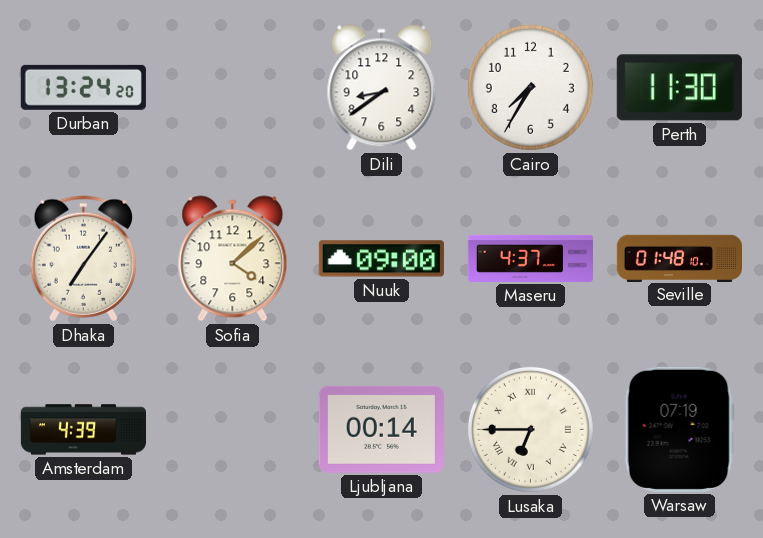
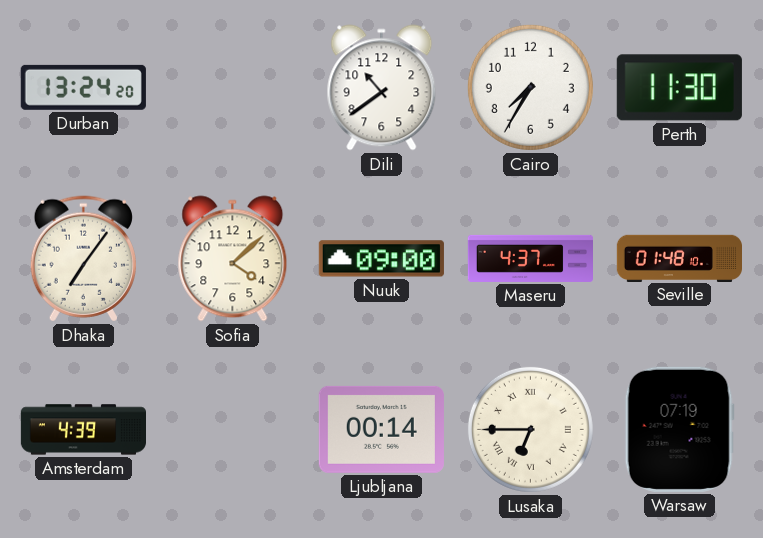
Dili: 8:39 -> 10:39 (382, 88)
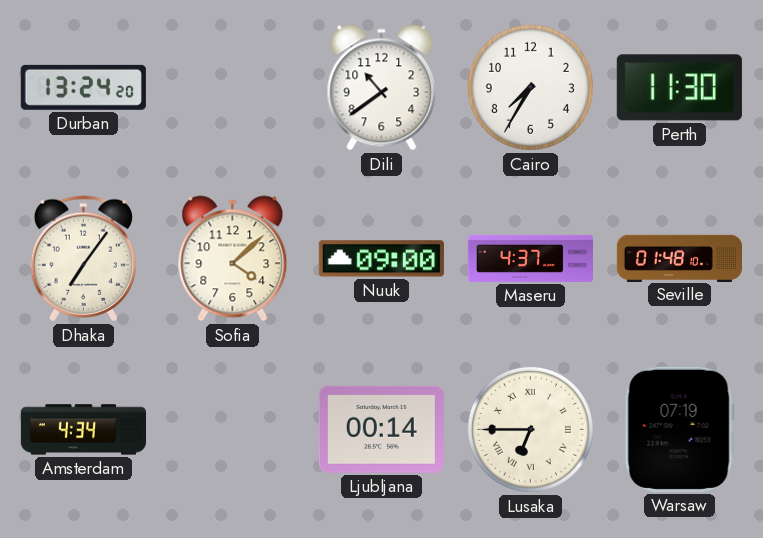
Amsterdam: 4:39 -> 4:34 (83, 430)
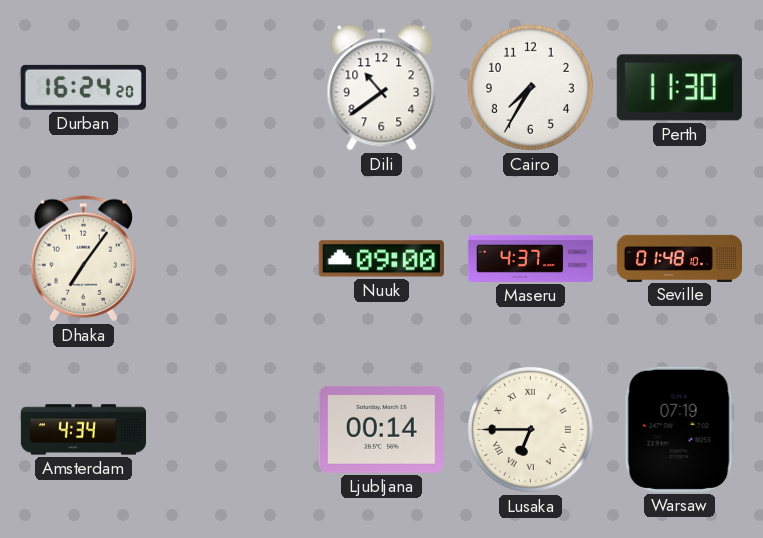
Durban: 13:24 -> 16:24 (83, 87)
Sofia: 4:08 -> none (233, 259)
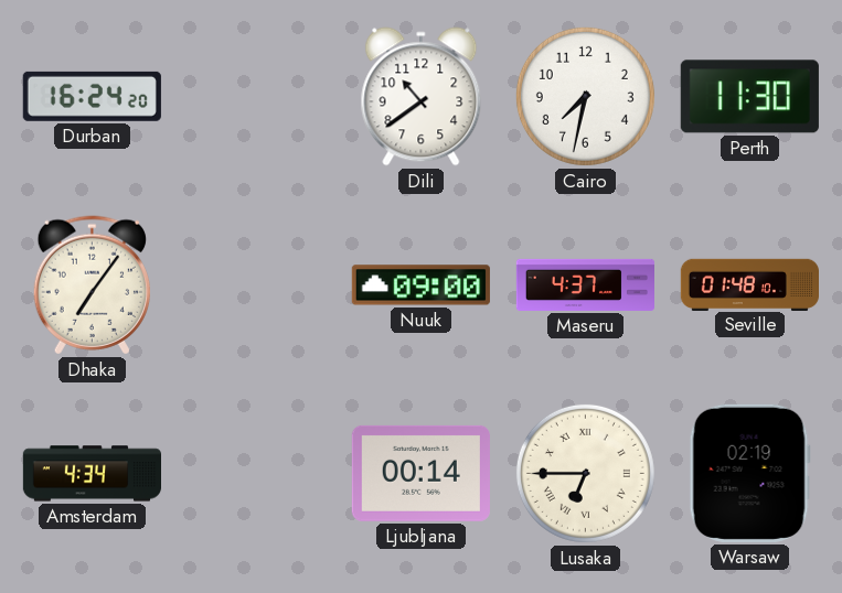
Cairo: 7:35 -> 7:32 (585, 96)
Warsaw: 07:19 -> 02:19 (749, 473)
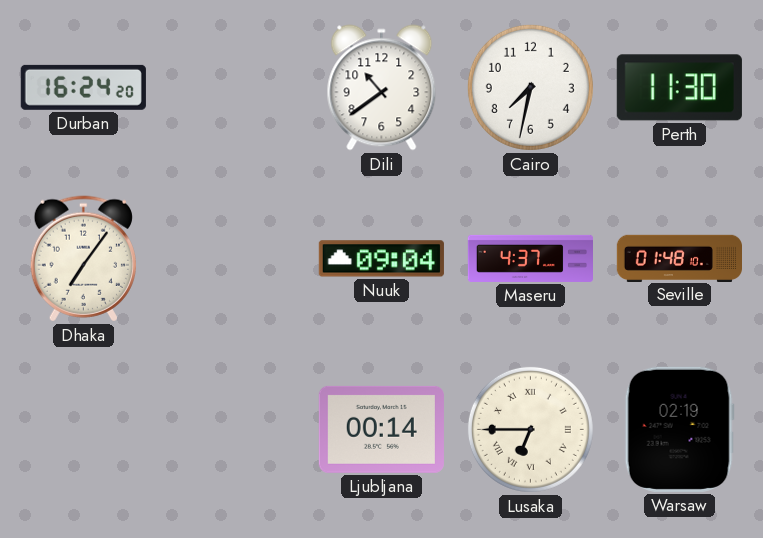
Nuuk: 09:00 -> 09:04 (381, 259)
Amsterdam: 4:34 -> none (92, 474)
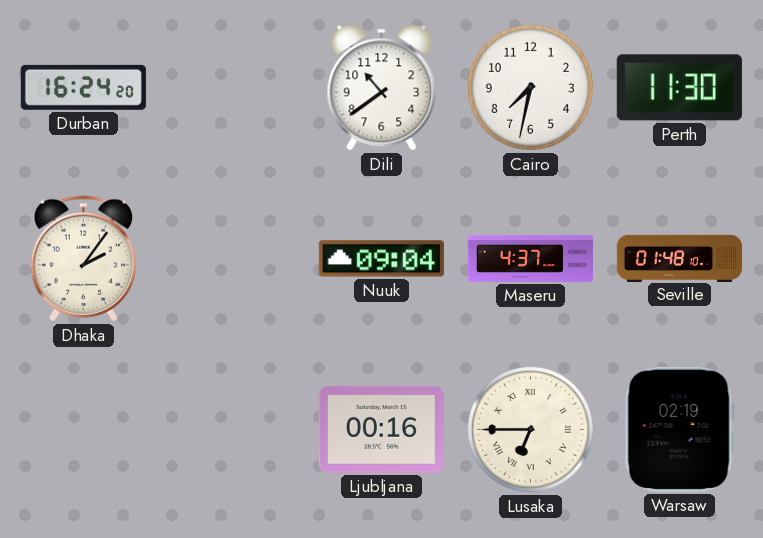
Dhaka: 7:06 -> 2:06 (83, 259)
Ljubljana: 00:14 -> 00:16 (381, 429)
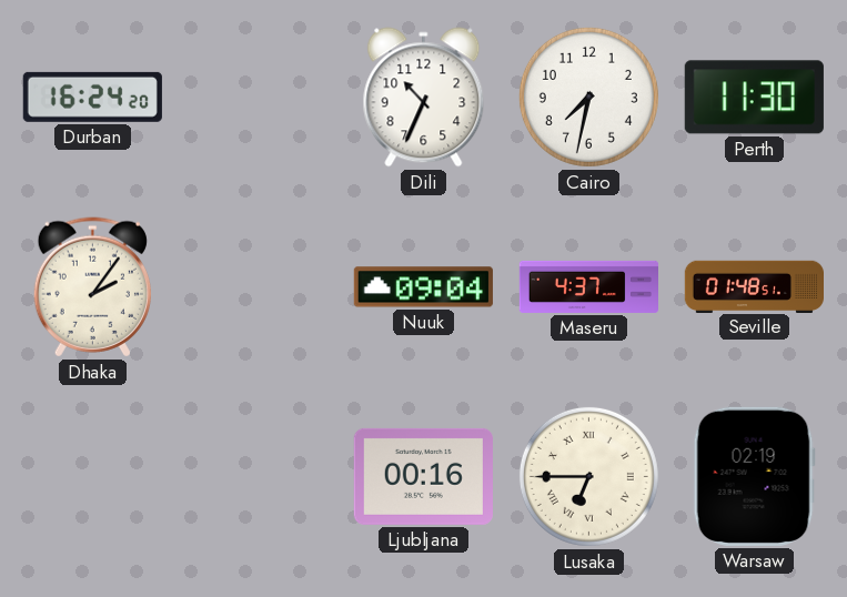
Dili: 10:39 -> 10:34 (424, 98)
Seville: 01:48:10 -> 01:48:51 (754, 286)
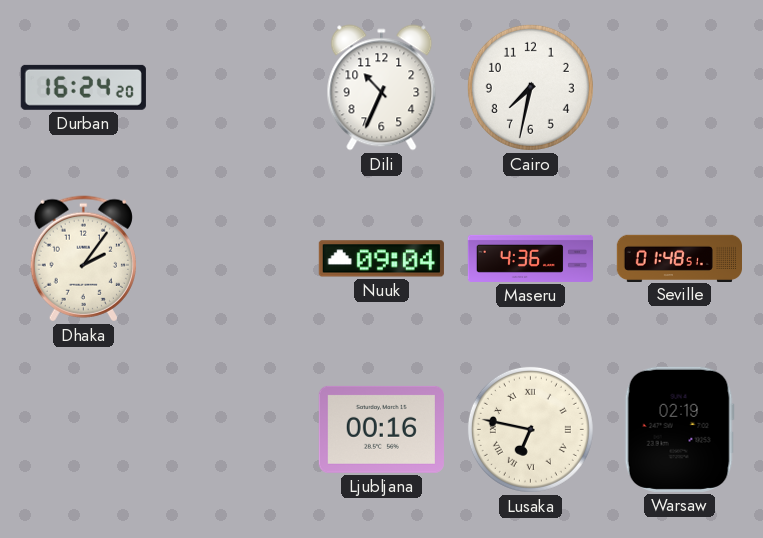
Perth: 11:30 -> none (754, 98)
Maseru: 4:37 -> 4:36 (530, 258)
Lusaka: 6:45 -> 6:47 (530, 429)
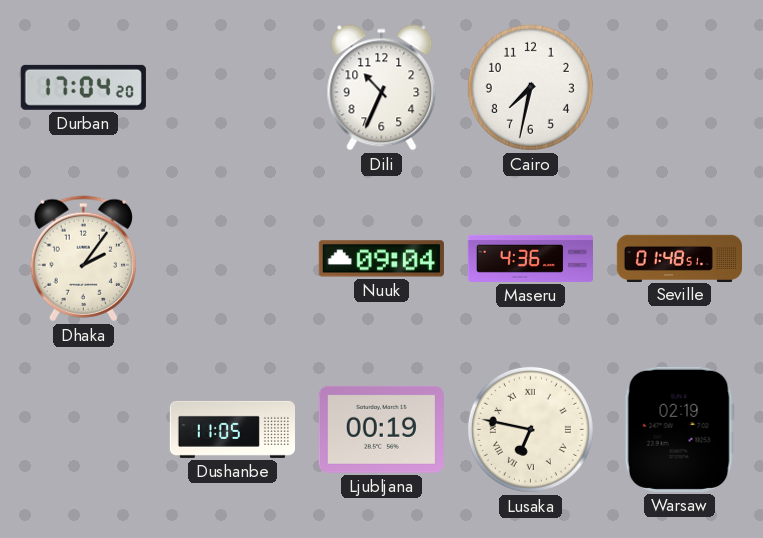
Durban: 16:24 -> 17:04 (83, 87)
Dushanbe: none -> 11:05 (232, 429)
Ljubljana: 00:16 -> 00:19 (381, 429)
